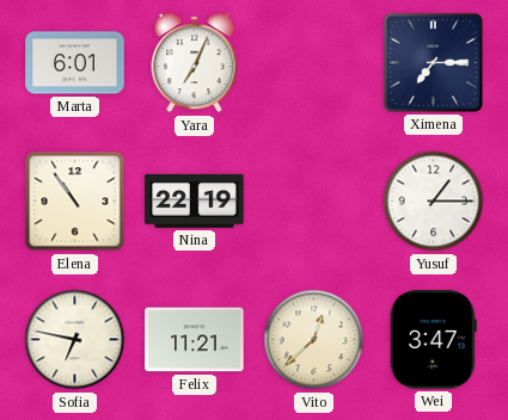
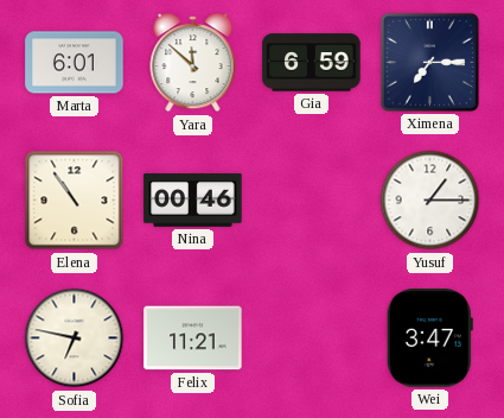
Yara: 7:04 -> 11:52 (193, 63)
Gia: none -> 6:59 (312, 63)
Nina: 22:19 -> 00:46 (193, 199)
Vito: 12:38 -> none (314, 340)
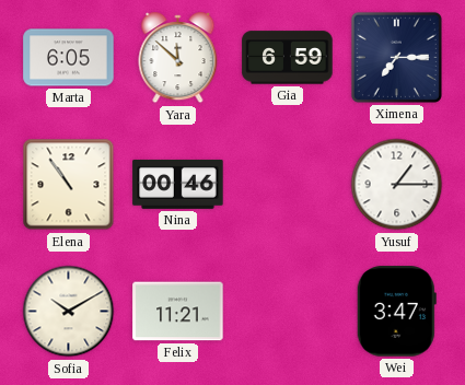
Marta: 6:01 -> 6:05 (69, 58)
Sofia: 6:47 -> 10:10 (69, 312)
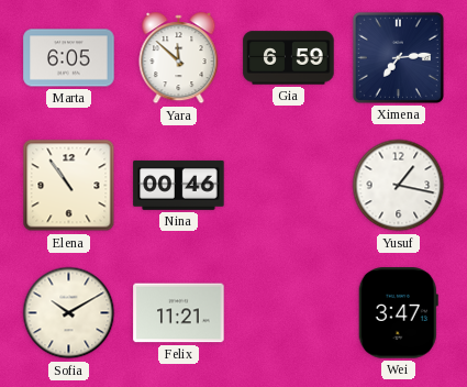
Ximena: 7:15 -> 7:14 (398, 57)
Yusuf: 1:15 -> 1:17 (399, 186)
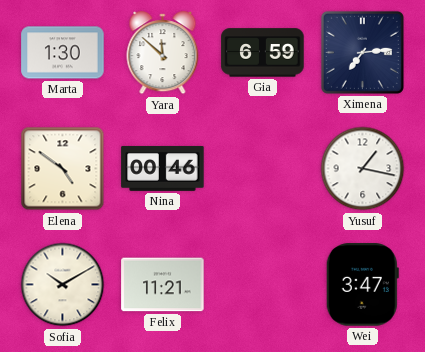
Marta: 6:05 -> 1:30 (63, 53)
Elena: 10:54 -> 4:51 (63, 169)
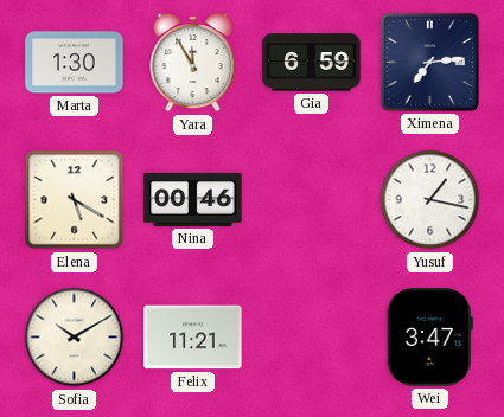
Yara: 11:52 -> 11:55 (193, 63)
Elena: 4:51 -> 5:20 (75, 200)
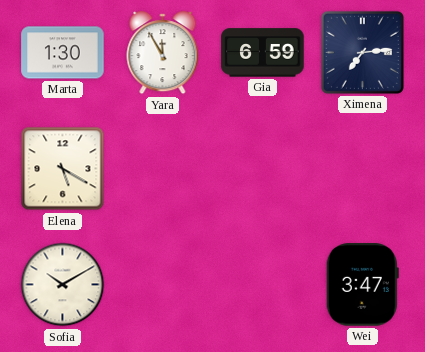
Nina: 00:46 -> none (193, 199)
Yusuf: 1:17 -> none (430, 200)
Felix: 11:21 -> none (193, 338)
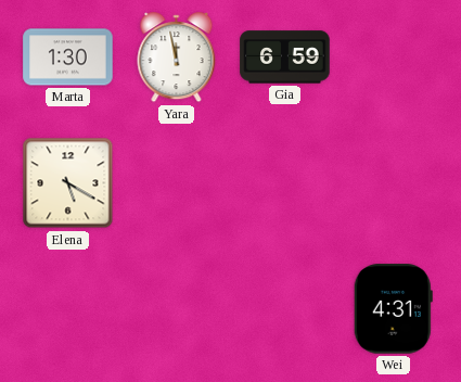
Yara: 11:55 -> 11:58 (177, 58)
Ximena: 7:14 -> none (362, 52)
Sofia: 10:10 -> none (63, 285)
Wei: 3:47 -> 4:31 (393, 309)
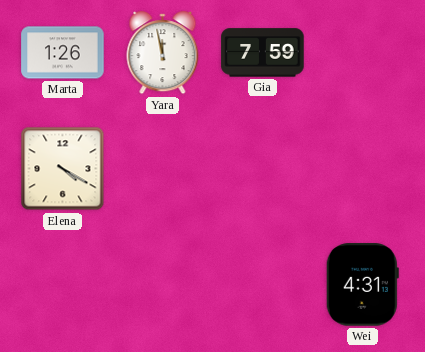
Marta: 1:30 -> 1:26 (63, 53)
Gia: 6:59 -> 7:59 (263, 53)
Elena: 5:20 -> 4:20 (63, 169)
